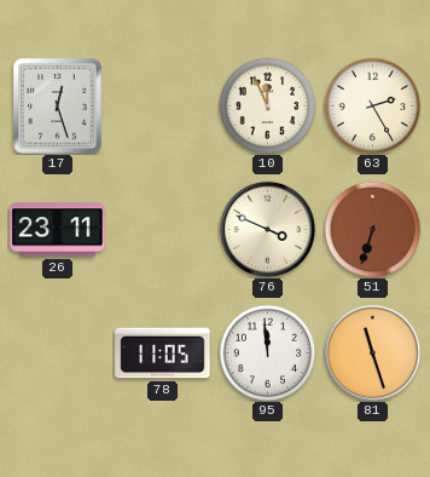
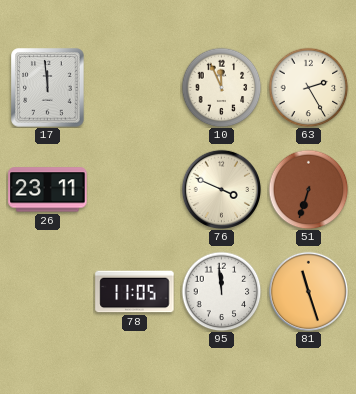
17: 12:27 -> 11:59 (48, 88)
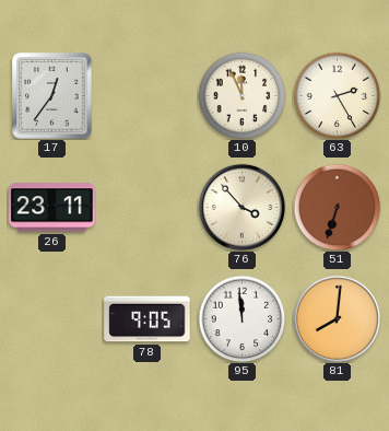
17: 11:59 -> 12:36 (52, 96)
76: 3:49 -> 3:53 (241, 207)
78: 11:05 -> 9:05 (148, 319)
81: 11:27 -> 8:01 (337, 318)
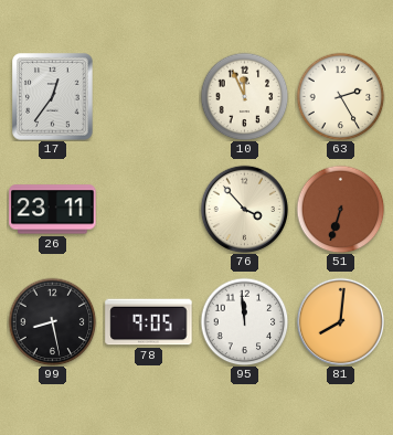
99: none -> 8:28 (52, 321)
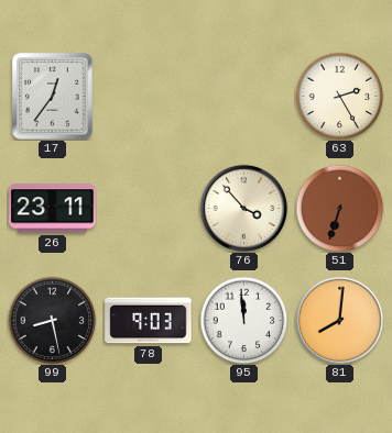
10: 11:56 -> none (244, 96)
78: 9:05 -> 9:03 (149, 321)
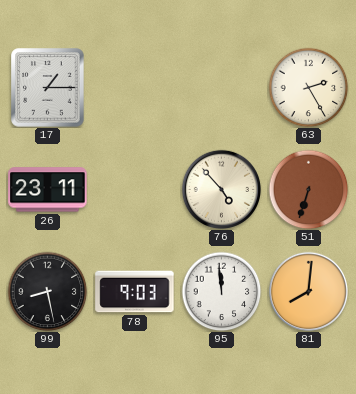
17: 12:36 -> 1:15 (48, 88)
76: 3:53 -> 4:53 (221, 189)
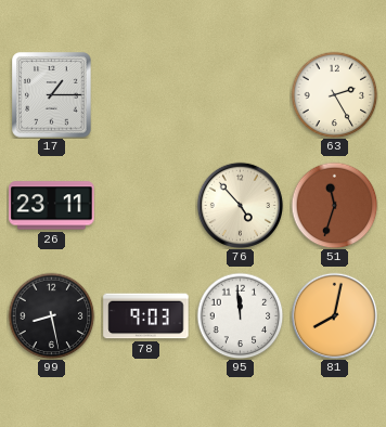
51: 6:33 -> 11:33 (334, 205)
81: 8:01 -> 8:02 (334, 315)
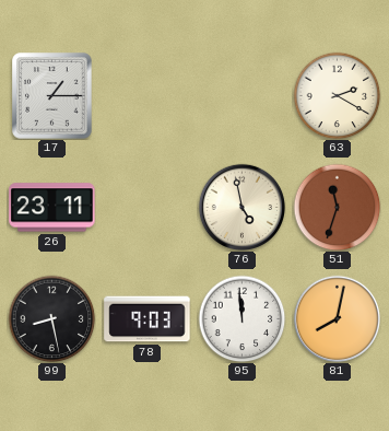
63: 2:25 -> 2:20 (337, 95)
76: 4:53 -> 4:58 (241, 207)
